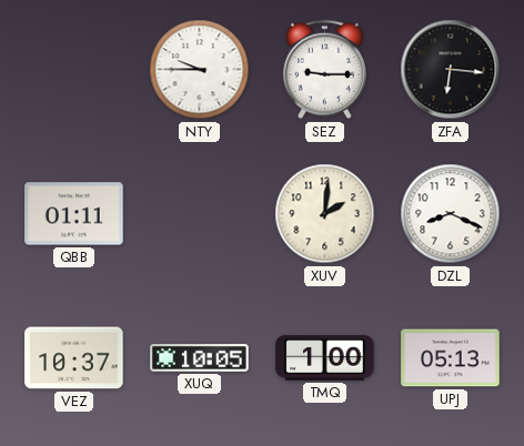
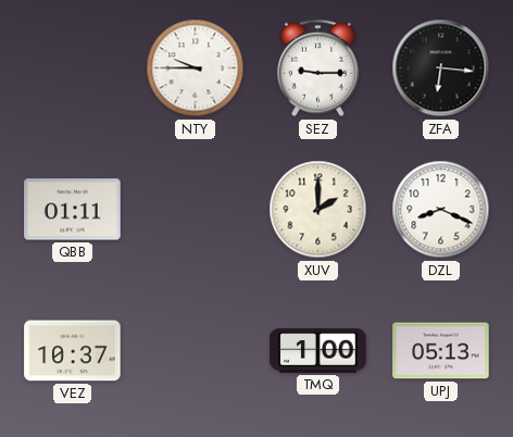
XUV: 2:01 -> 2:00 (318, 210)
XUQ: 10:05 -> none (200, 358)
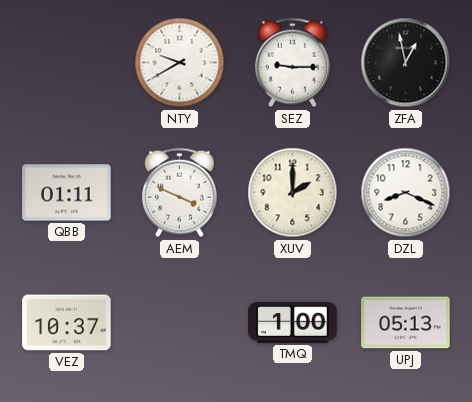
NTY: 9:45 -> 9:40 (180, 63)
ZFA: 6:16 -> 12:58 (406, 63)
AEM: none -> 3:49 (179, 193)
